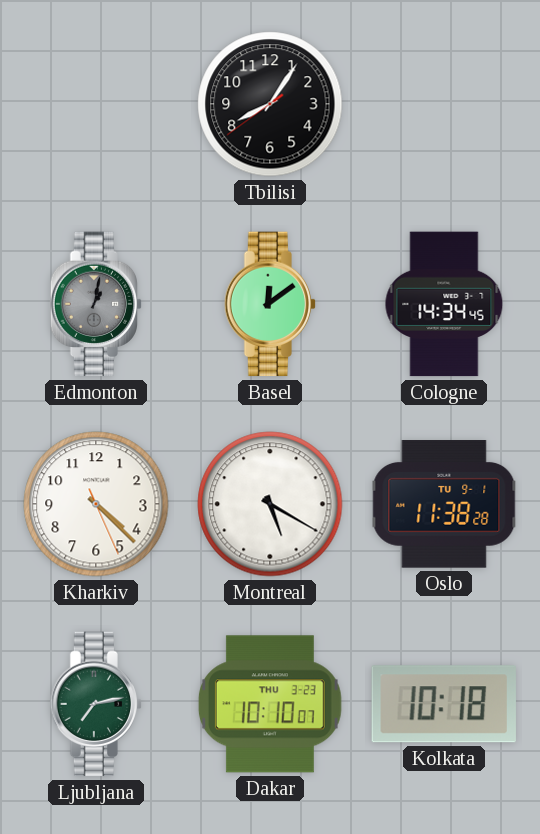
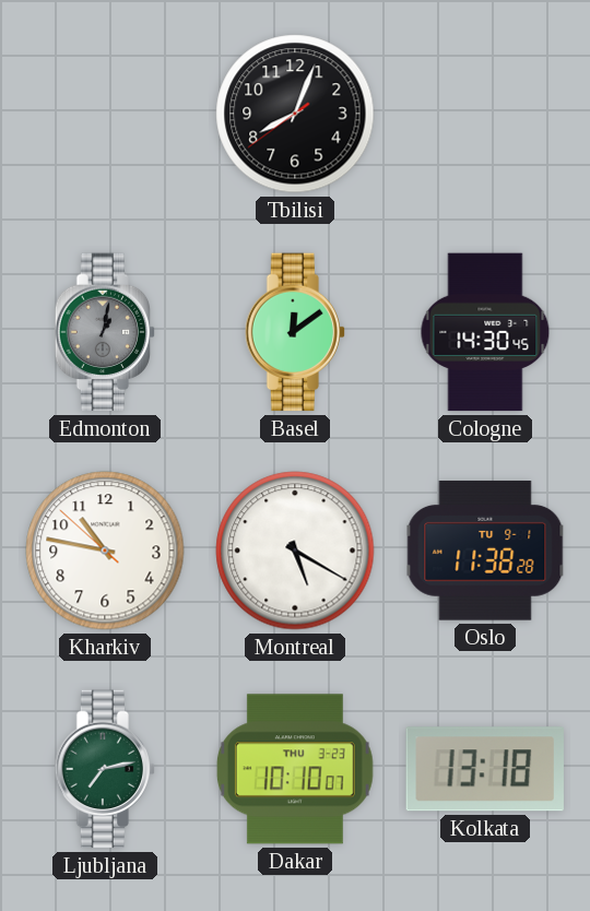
Tbilisi: 8:05 -> 8:03 (295, 114)
Cologne: 14:34 -> 14:30 (485, 332)
Kharkiv: 4:22 -> 10:46 (105, 551)
Kolkata: 10:18 -> 13:18 (485, 769)
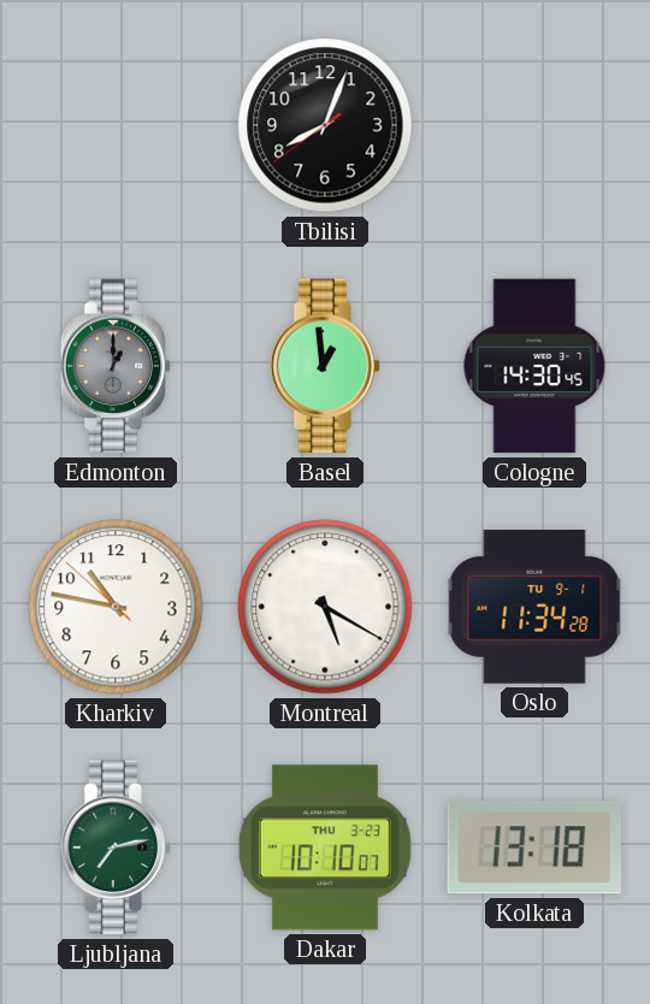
Edmonton: 1:02 -> 1:00 (116, 366)
Basel: 12:09 -> 12:59 (325, 366)
Oslo: 11:38 -> 11:34 (534, 607)
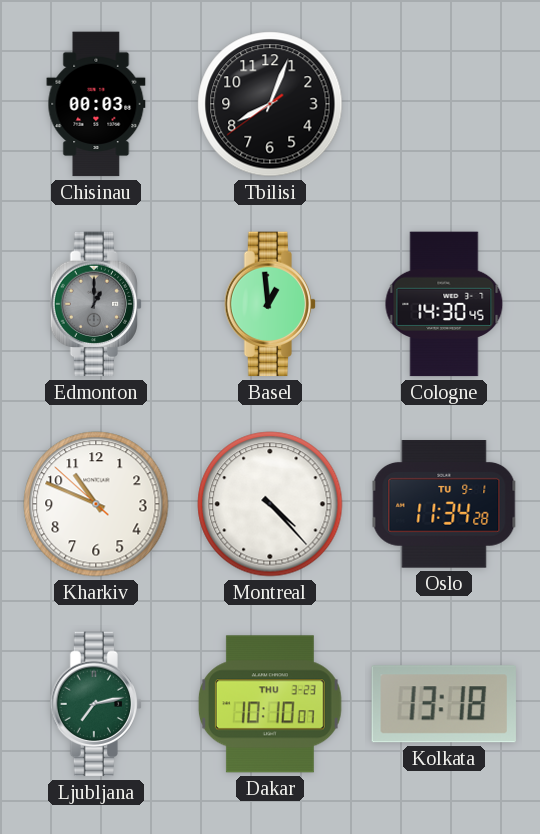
Chisinau: none -> 00:03 (96, 104)
Kharkiv: 10:46 -> 10:48 (96, 504)
Montreal: 5:20 -> 4:23 (270, 504)
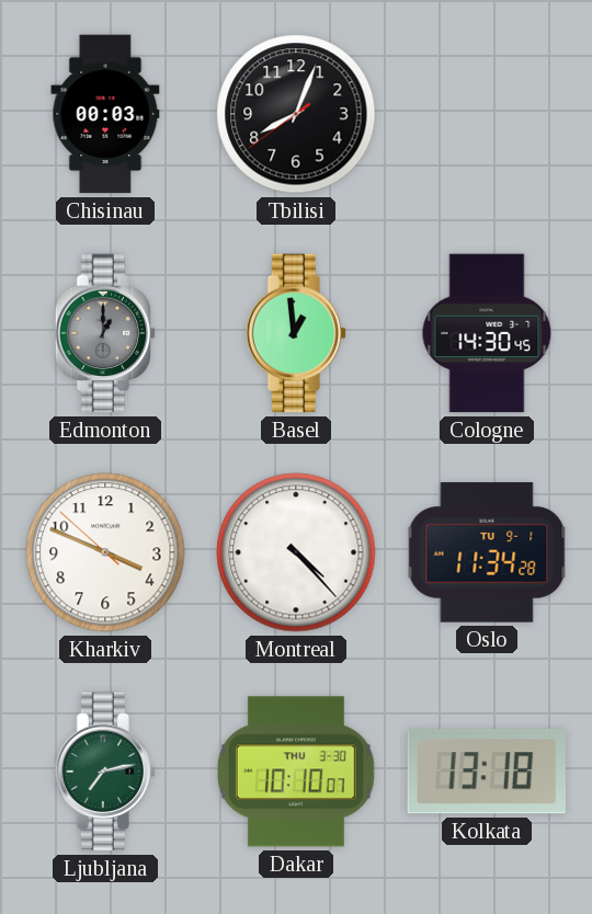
Kharkiv: 10:48 -> 3:48 (105, 552)
Dakar date: THU 3-23 -> THU 3-30 (296, 772)
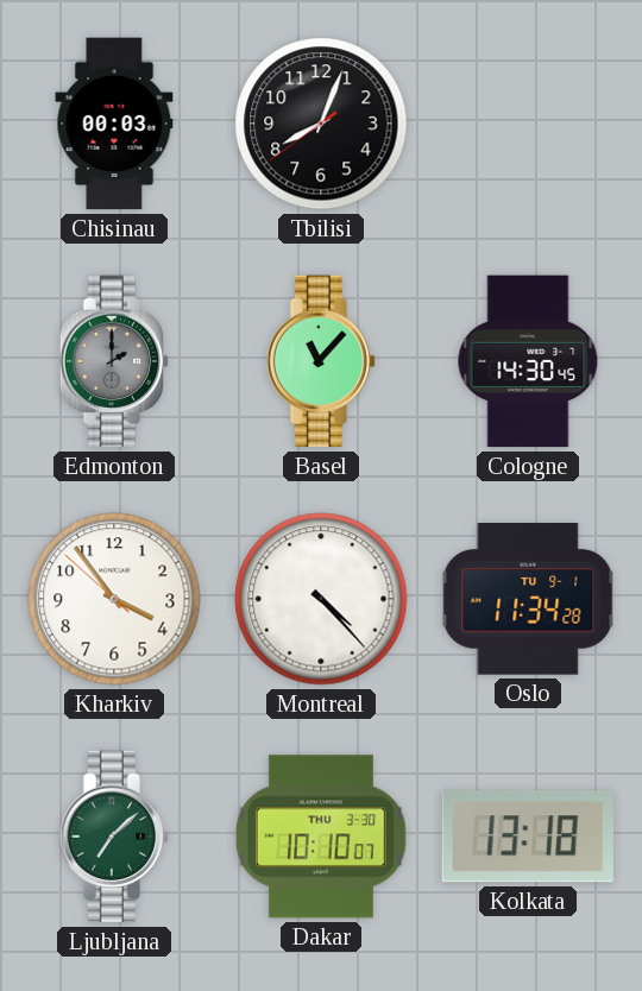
Edmonton: 1:00 -> 2:00 (114, 361)
Basel: 12:59 -> 11:07 (321, 361)
Kharkiv: 3:48 -> 3:53 (114, 599)
Ljubljana: 7:13 -> 7:08 (114, 837)
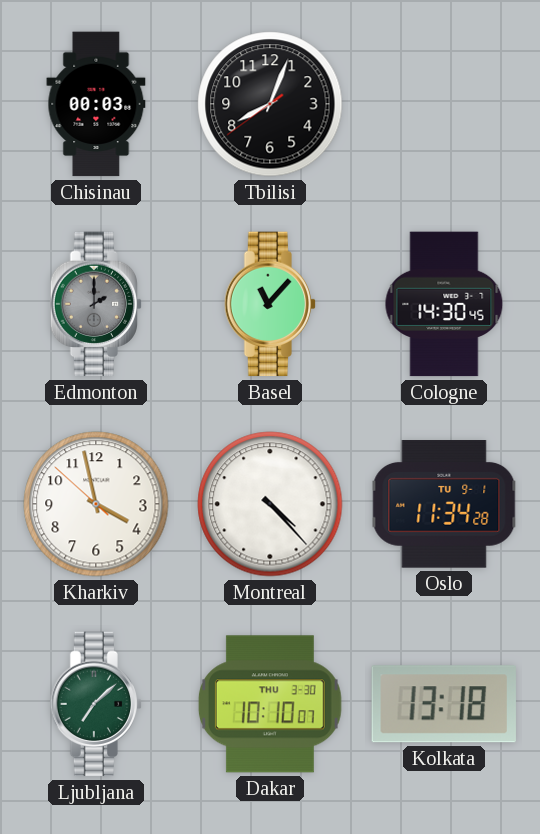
Kharkiv: 3:53 -> 3:57 (96, 504)
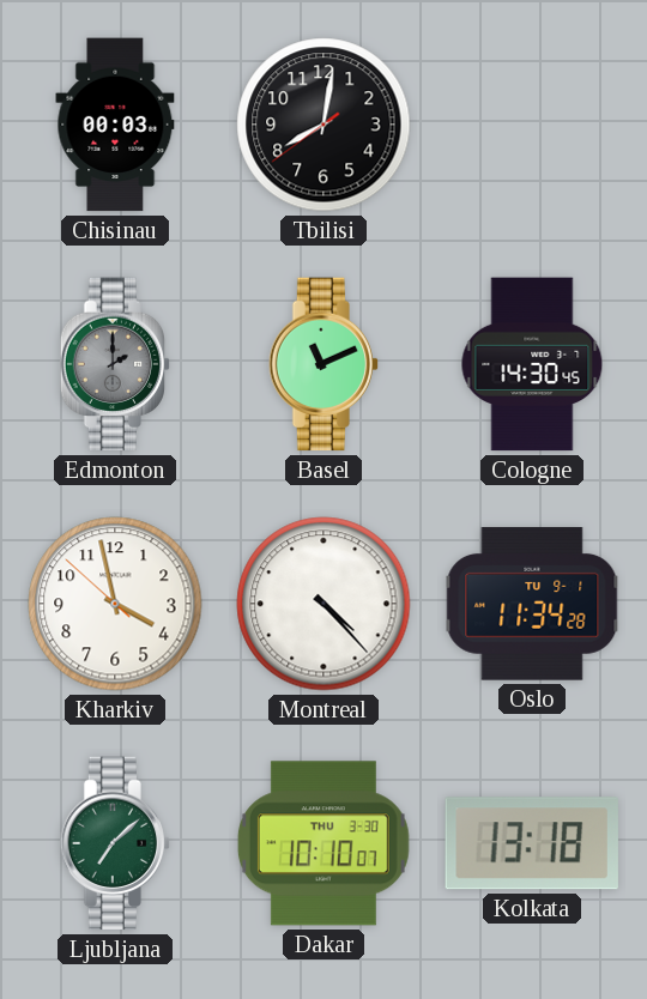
Tbilisi: 8:03 -> 8:01 (323, 125)
Basel: 11:07 -> 11:11 (323, 364)
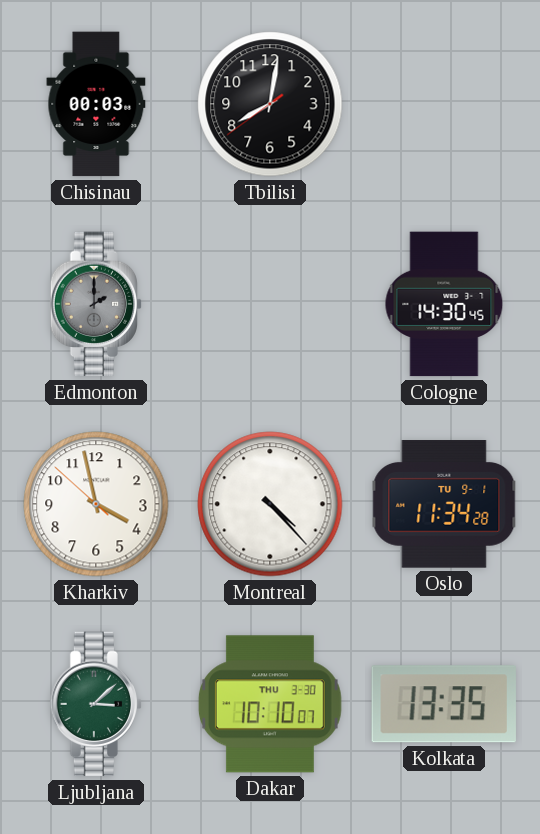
Basel: 11:11 -> none (323, 364)
Ljubljana: 7:08 -> 3:08 (96, 704)
Kolkata: 13:18 -> 13:35 (444, 704)
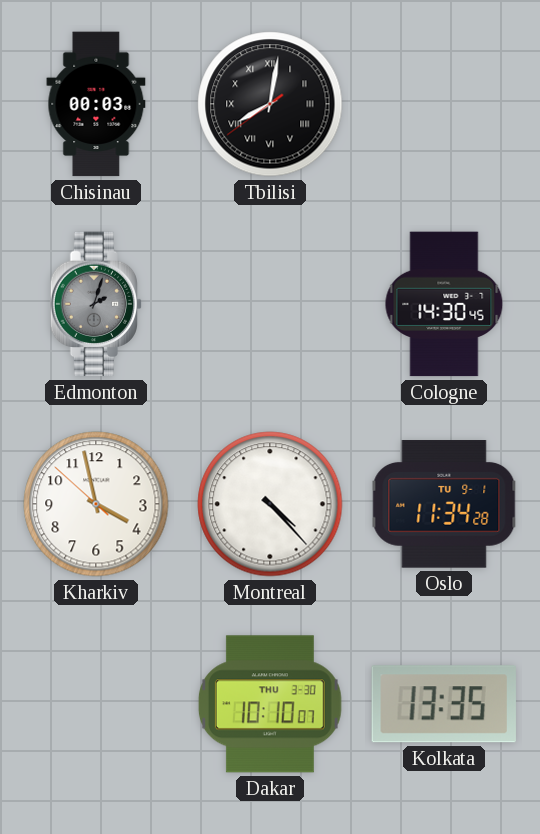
Tbilisi numerals: Arabic -> Roman (270, 104)
Edmonton: 2:00 -> 2:03 (96, 304)
Ljubljana: 3:08 -> none (96, 704)
